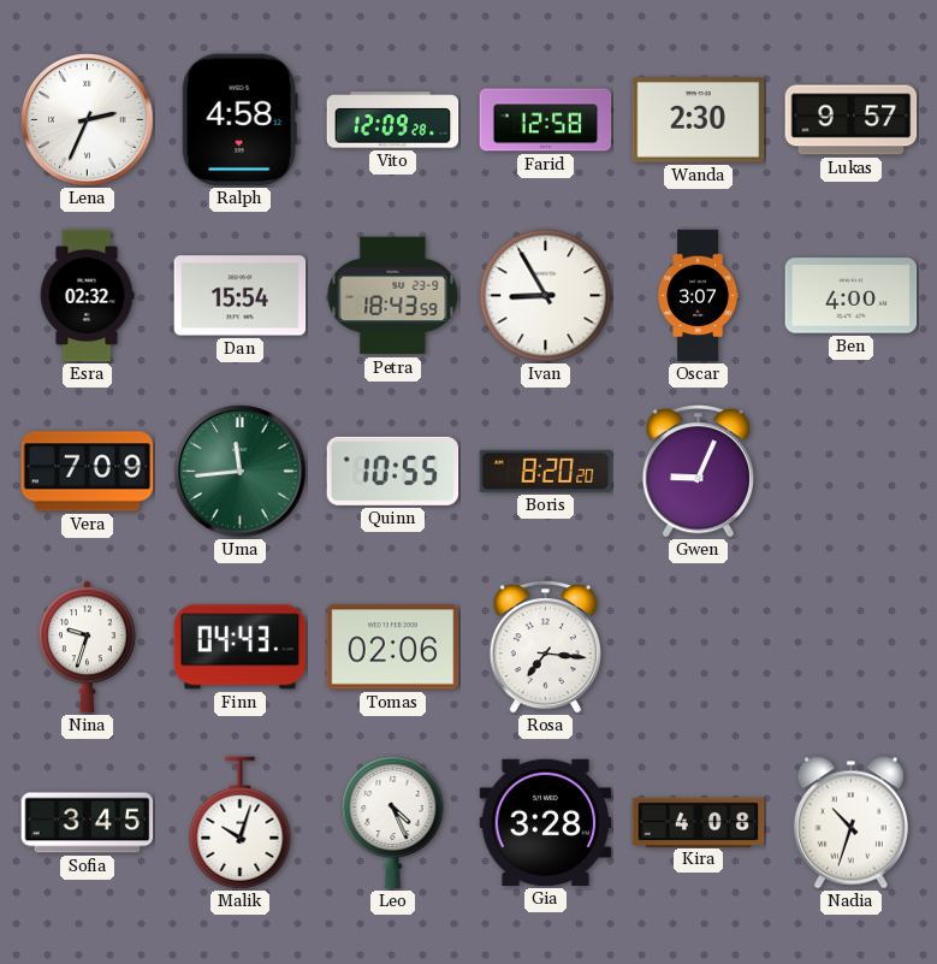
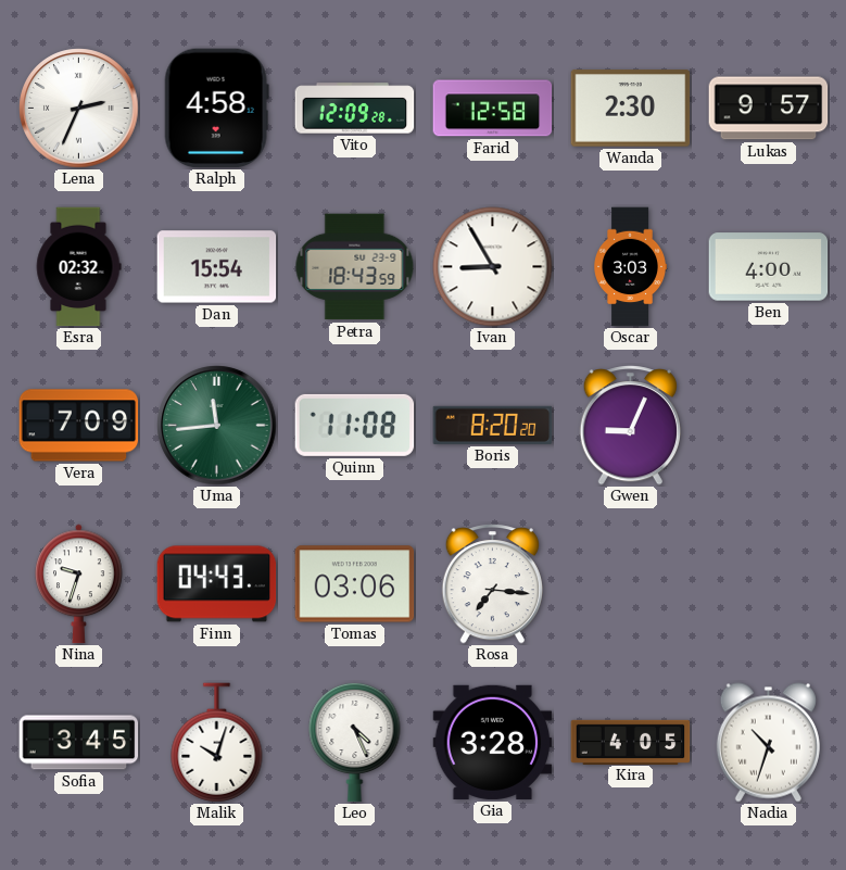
Oscar: 3:07 -> 3:03 (630, 267)
Quinn: 10:55 -> 11:08 (355, 425)
Tomas: 02:06 -> 03:06 (355, 584)
Kira: 4:08 -> 4:05 (631, 742)
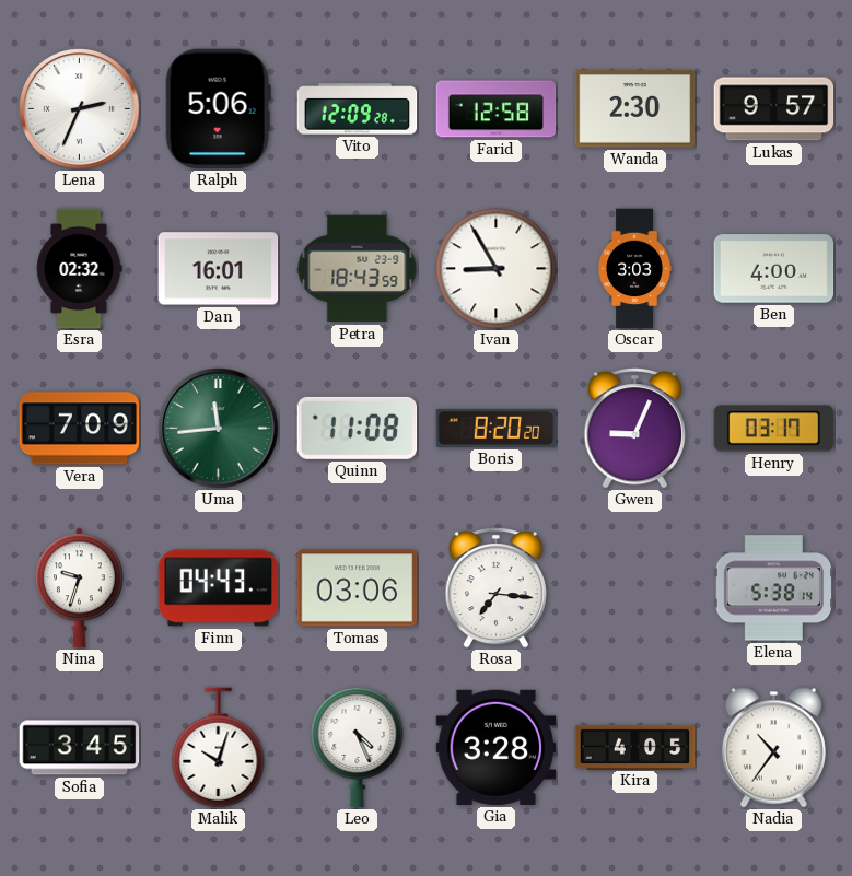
Ralph: 4:58 -> 5:06 (218, 109)
Dan: 15:54 -> 16:01 (219, 269)
Henry: none -> 03:17 (774, 429)
Elena: none -> 5:38 (774, 588)
Nadia: 10:33 -> 10:36 (773, 748)
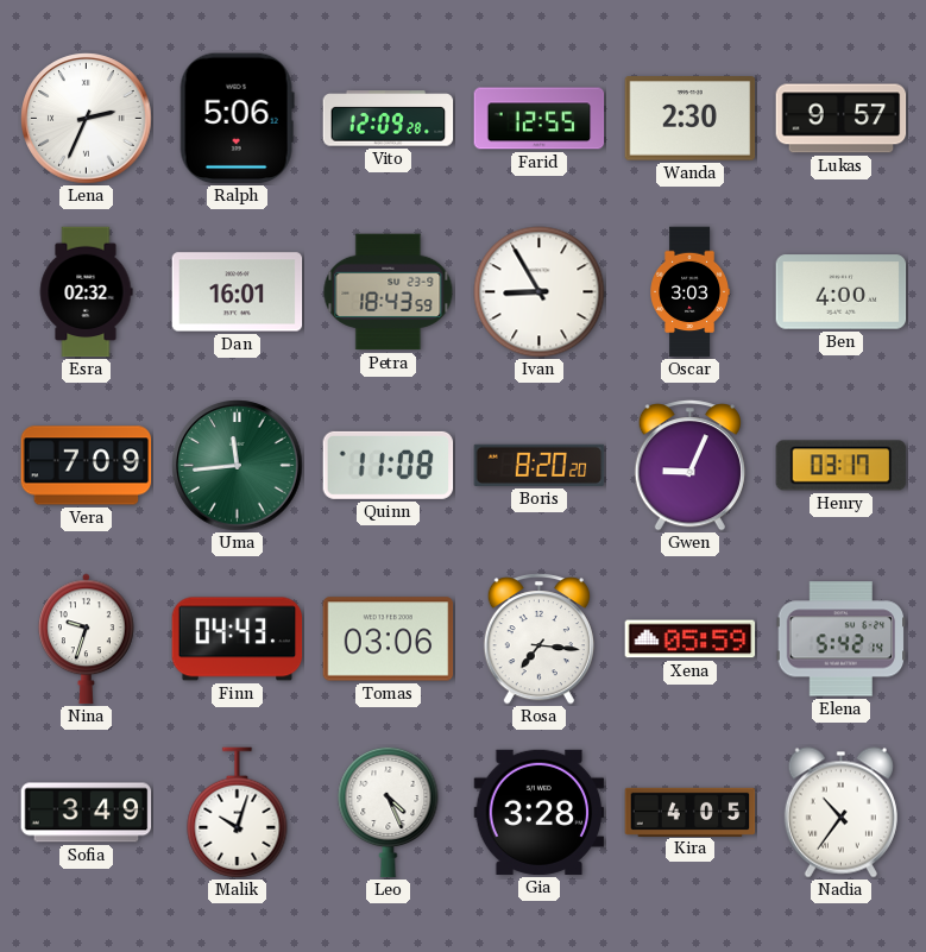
Farid: 12:58 -> 12:55 (540, 119)
Xena: none -> 05:59 (691, 639)
Elena: 5:38 -> 5:42 (842, 639)
Sofia: 3:45 -> 3:49 (87, 813)
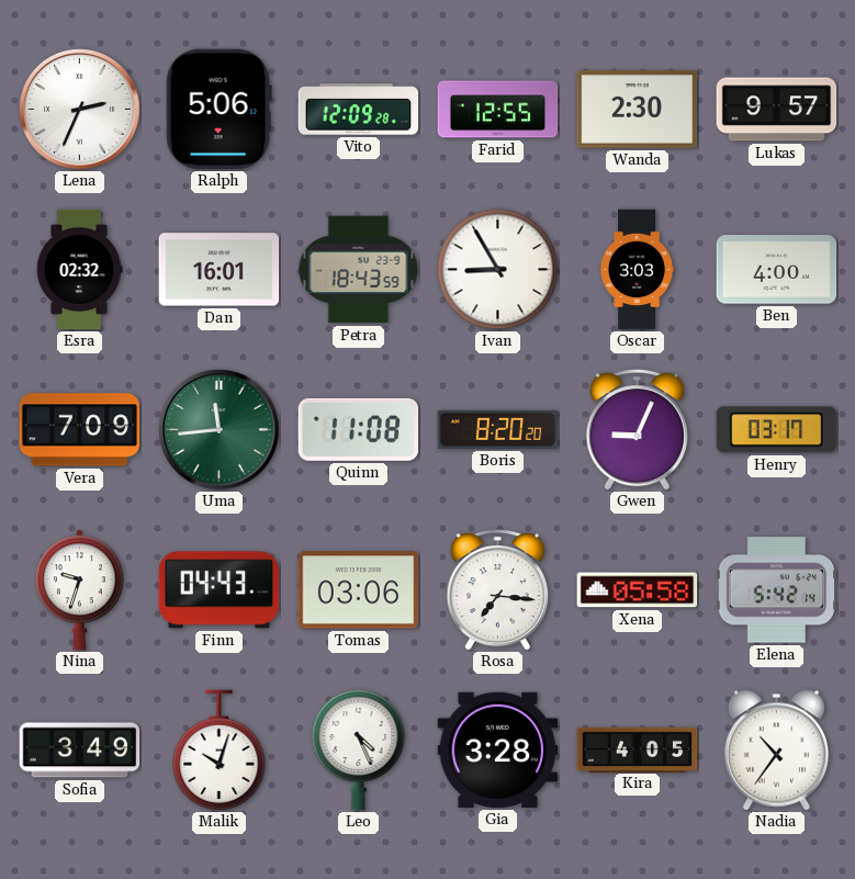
Xena: 05:59 -> 05:58 (638, 590)
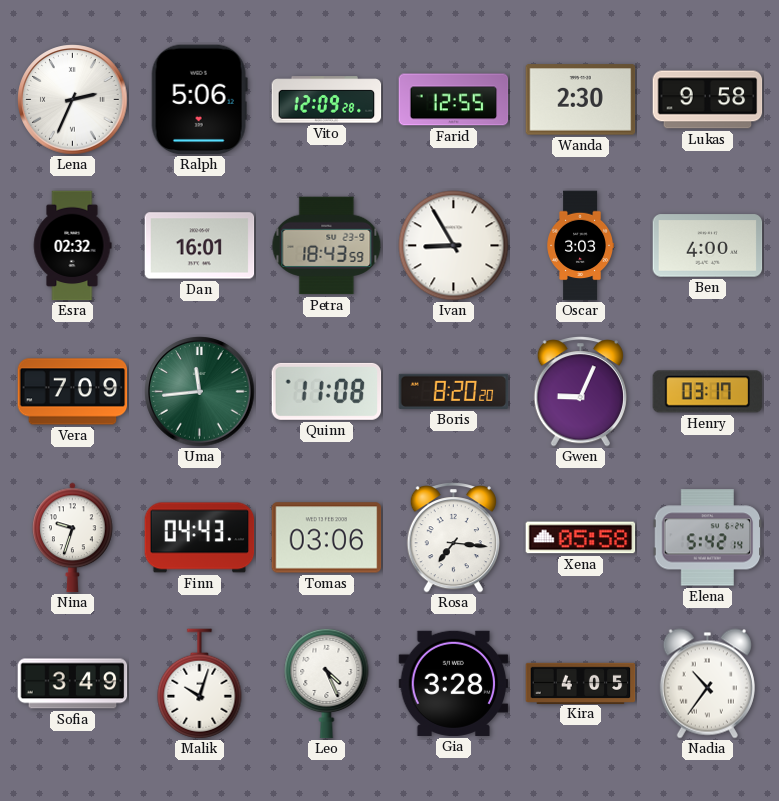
Lukas: 9:57 -> 9:58 (708, 100)
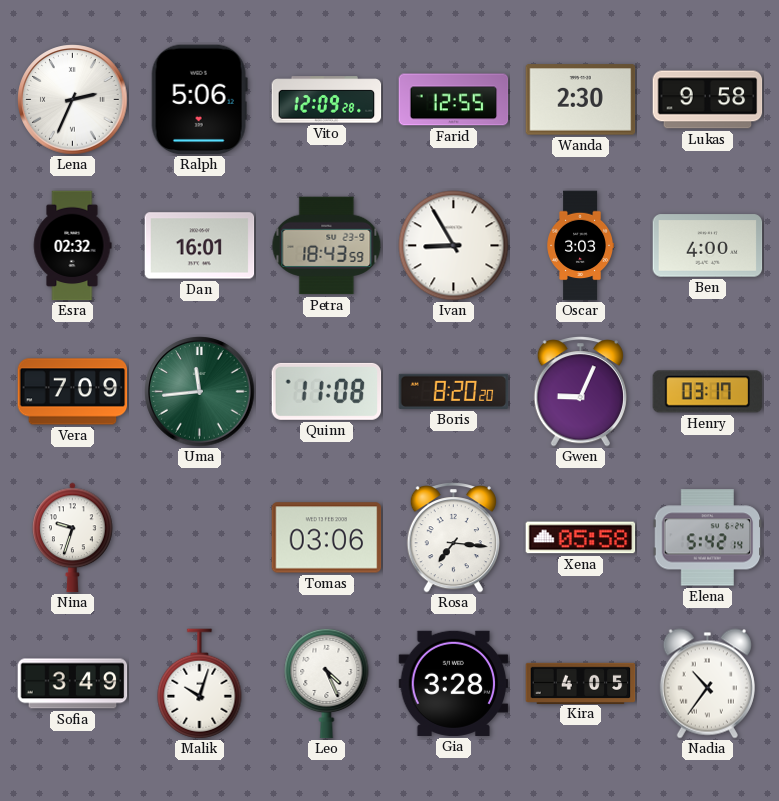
Finn: 04:43 -> none (200, 538)
